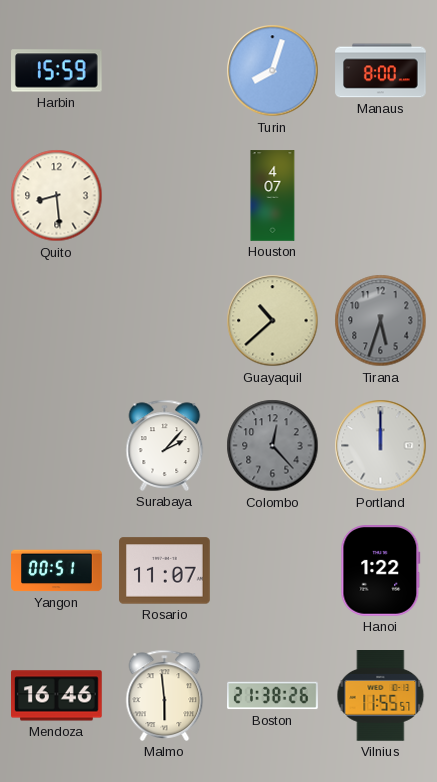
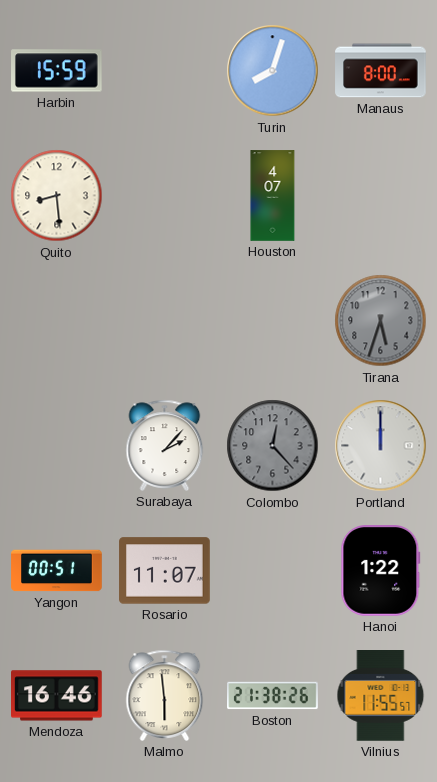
Guayaquil: 10:38 -> none (273, 321)
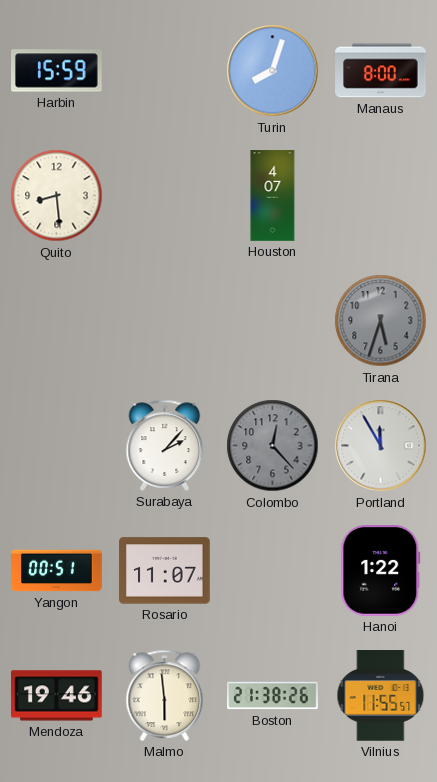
Portland: 12:00 -> 11:55 (381, 446)
Mendoza: 16:46 -> 19:46 (57, 696)
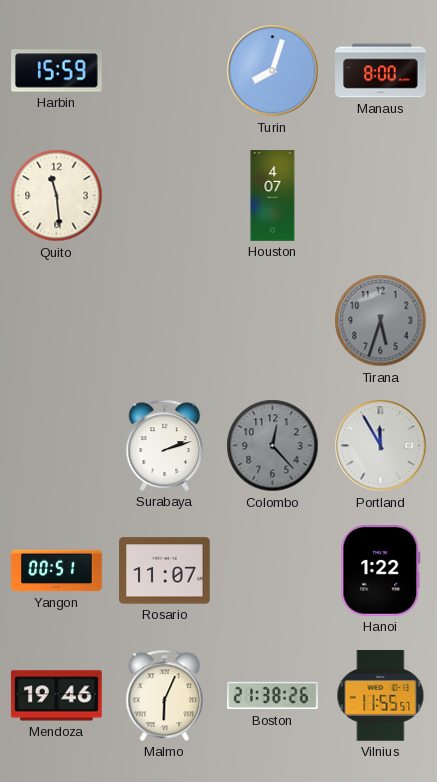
Quito: 8:29 -> 11:29 (57, 196)
Surabaya: 2:07 -> 2:12 (165, 445)
Malmo: 5:59 -> 6:04 (165, 695)
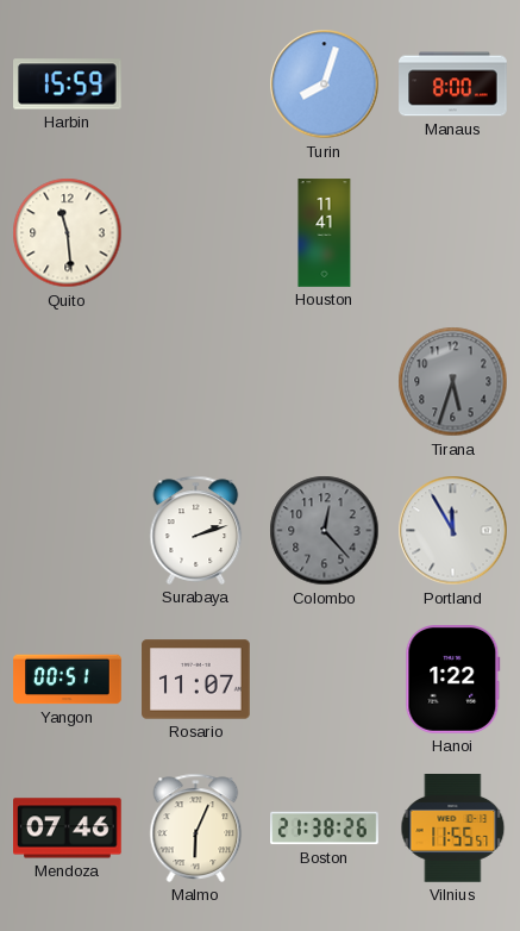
Houston: 4:07 -> 11:41 (325, 233)
Mendoza: 19:46 -> 07:46 (68, 829)
